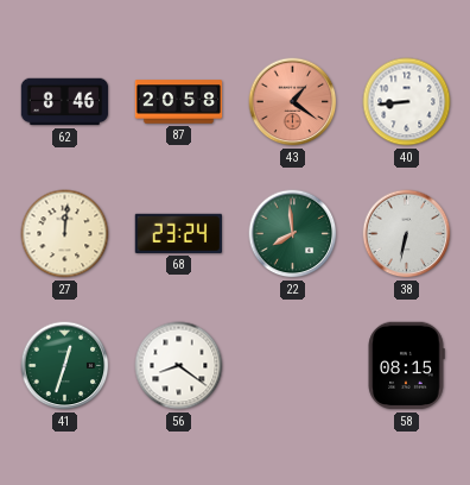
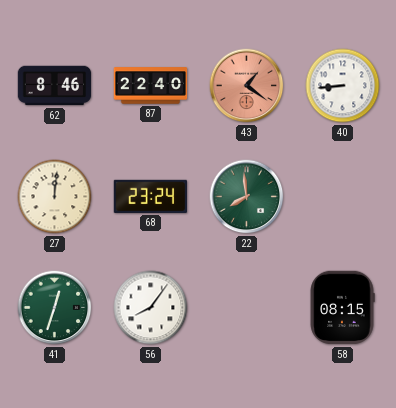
87: 20:58 -> 22:40 (151, 86)
38: 6:32 -> none (407, 234)
56: 8:21 -> 8:06 (151, 308)
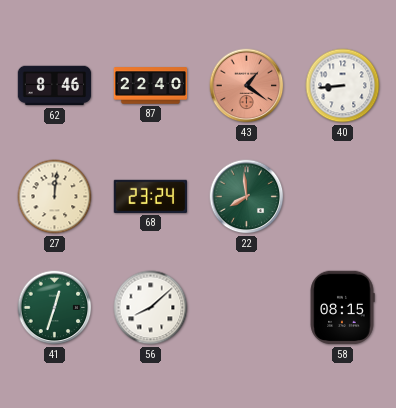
56: 8:06 -> 8:08 (151, 308)
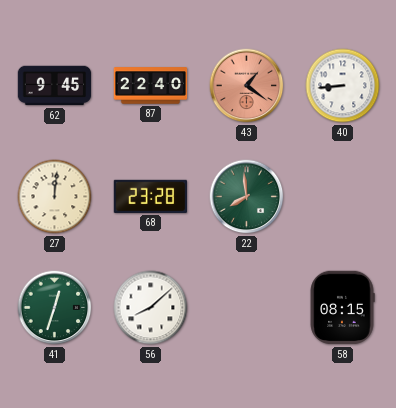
62: 8:46 -> 9:45 (55, 86)
68: 23:24 -> 23:28 (151, 196)
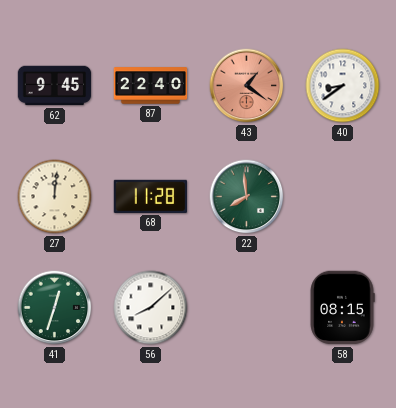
40: 8:44 -> 8:39 (343, 86)
68: 23:28 -> 11:28 (151, 196)
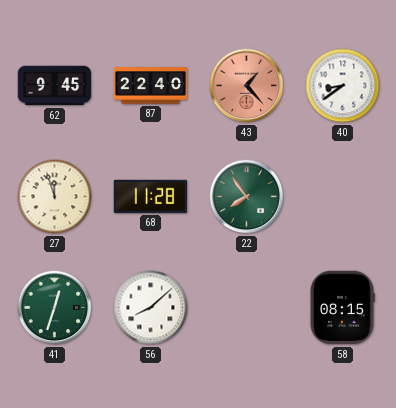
43: 1:21 -> 1:23 (247, 86)
27: 12:01 -> 11:57 (55, 197)
22: 7:59 -> 7:54 (247, 197)
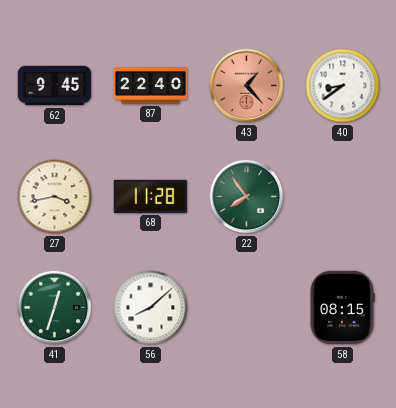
27: 11:57 -> 3:43 (55, 197)
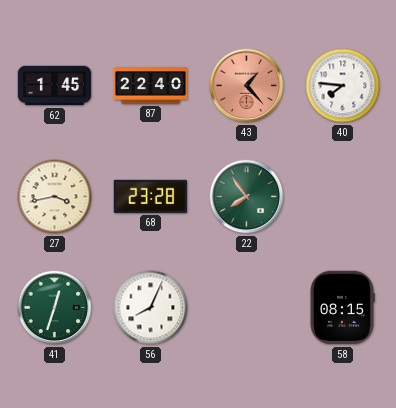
62: 9:45 -> 1:45 (55, 86)
40: 8:39 -> 7:46 (343, 86)
68: 11:28 -> 23:28 (151, 196)
56: 8:08 -> 8:04 (151, 308)
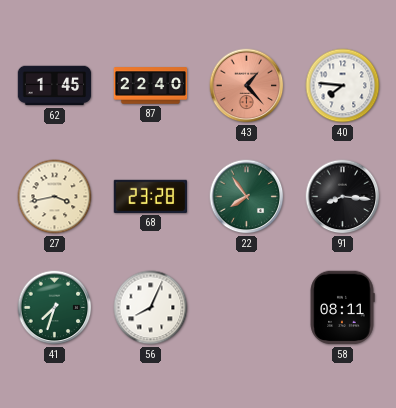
91: none -> 8:16 (343, 197)
41: 12:33 -> 7:33 (55, 308)
58: 08:15 -> 08:11 (342, 308)
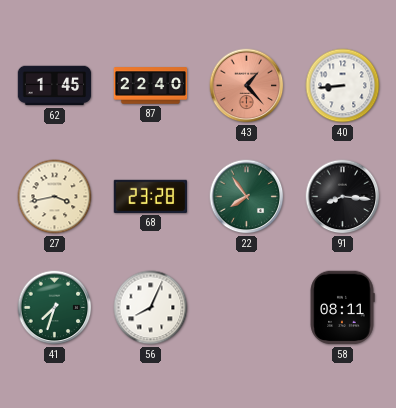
40: 7:46 -> 8:44 (343, 86)
